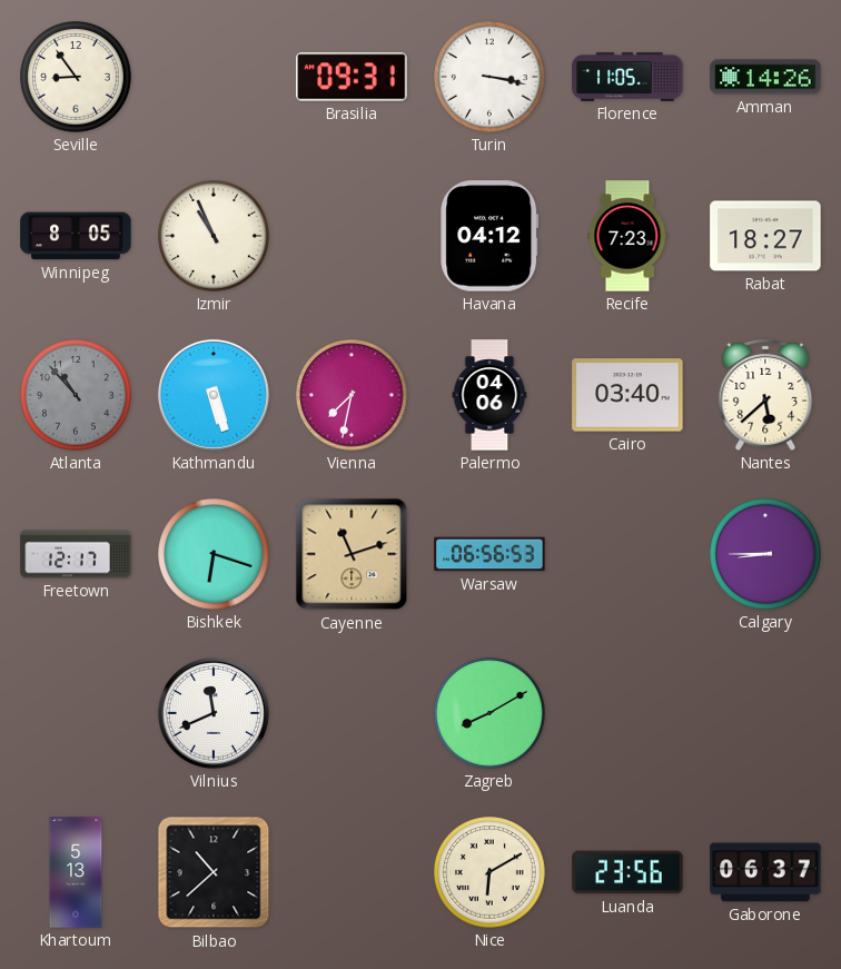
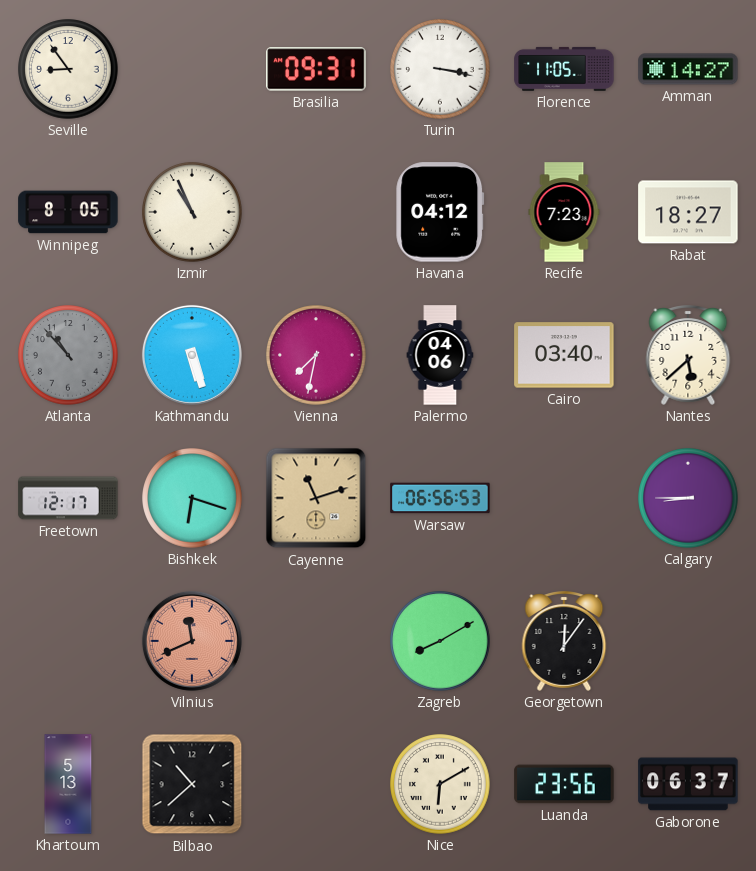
Amman: 14:26 -> 14:27 (688, 69)
Vilnius dial: white -> salmon (192, 641)
Georgetown: none -> 12:06 (564, 642)
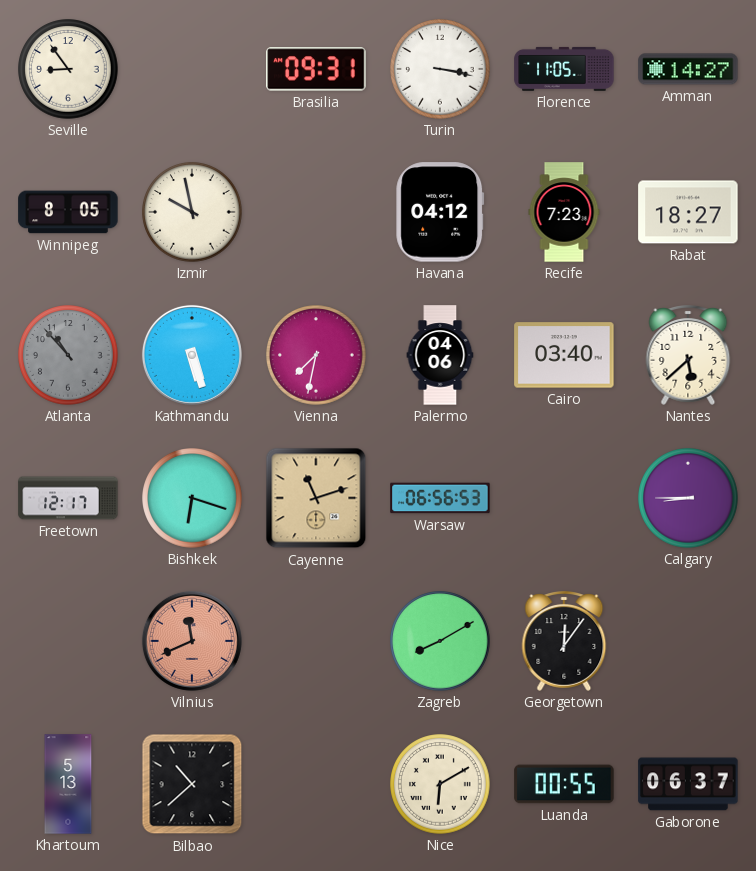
Izmir: 10:56 -> 9:58 (192, 212)
Luanda: 23:56 -> 00:55 (564, 784)
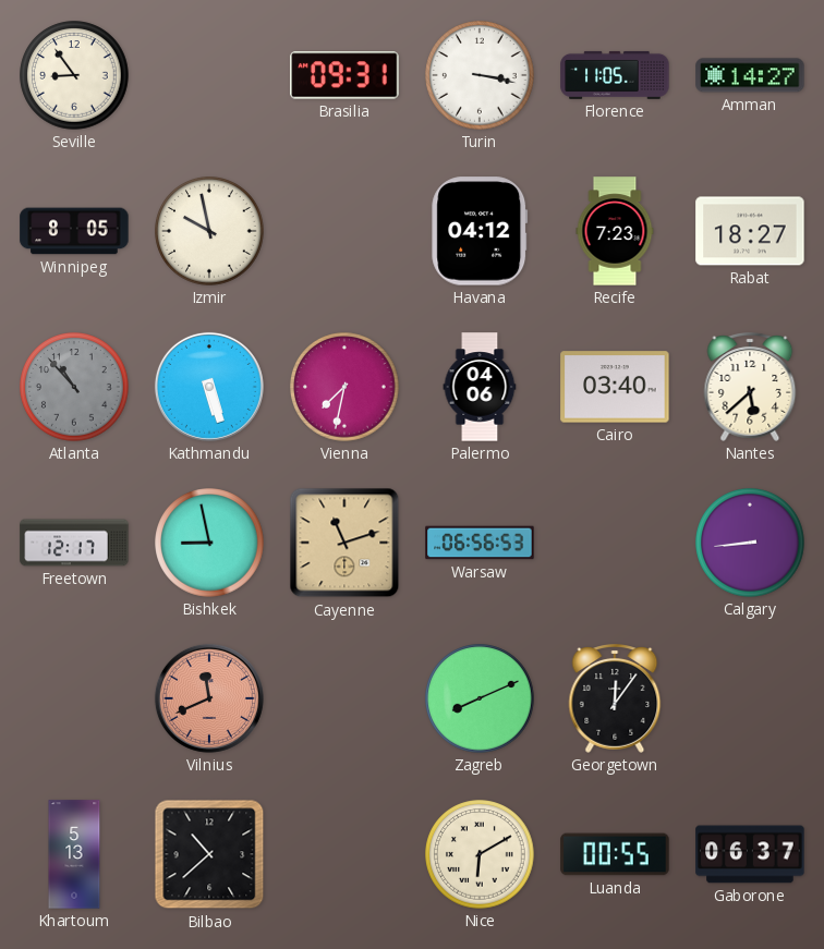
Bishkek: 6:18 -> 8:58 (209, 543)
Calgary: 8:45 -> 8:44 (750, 543)
Zagreb: 8:10 -> 8:11 (480, 698)
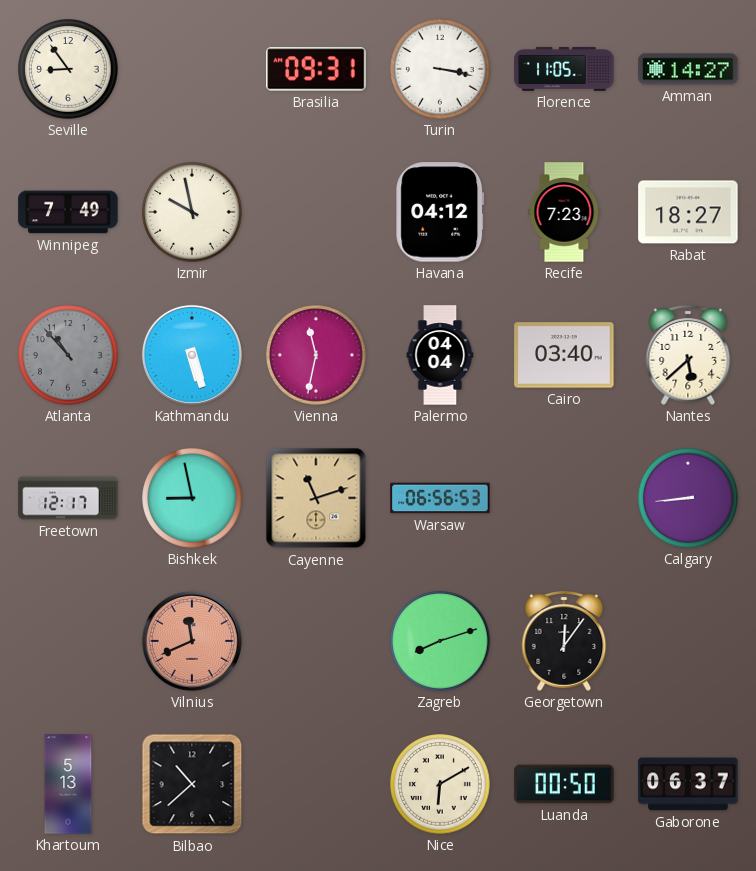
Winnipeg: 8:05 -> 7:49 (68, 212)
Vienna: 7:32 -> 11:32 (316, 355)
Palermo: 04:06 -> 04:04 (440, 355)
Zagreb: 8:11 -> 8:12 (440, 641)
Luanda: 00:55 -> 00:50 (564, 784)
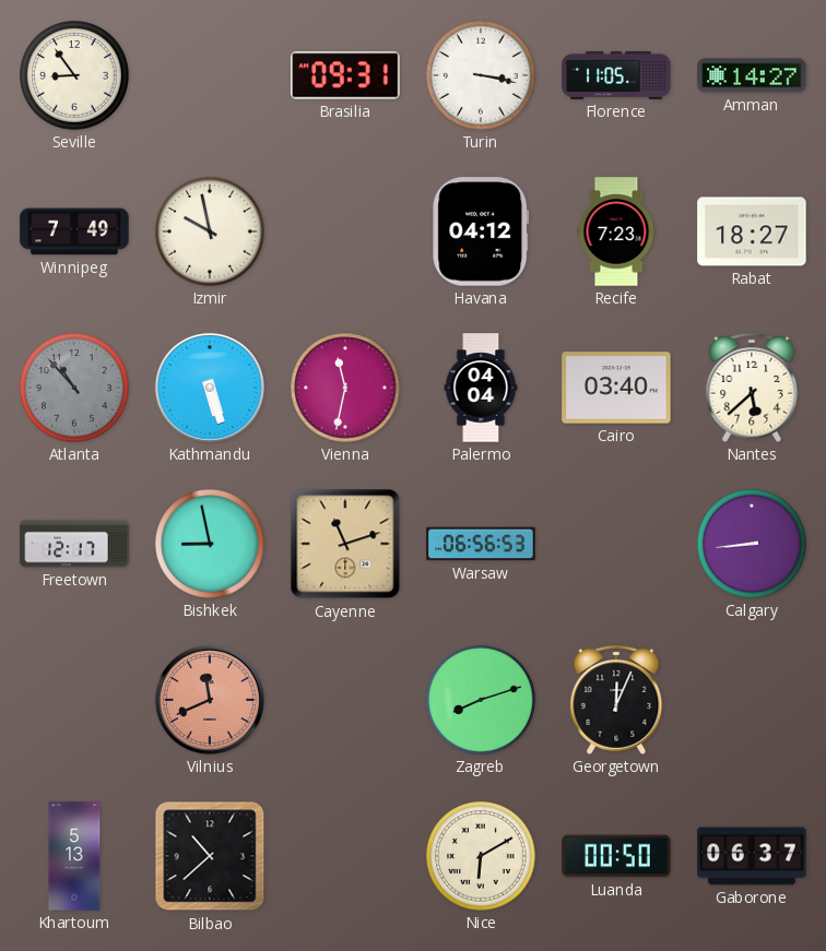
Georgetown: 12:06 -> 12:04 (616, 701)
